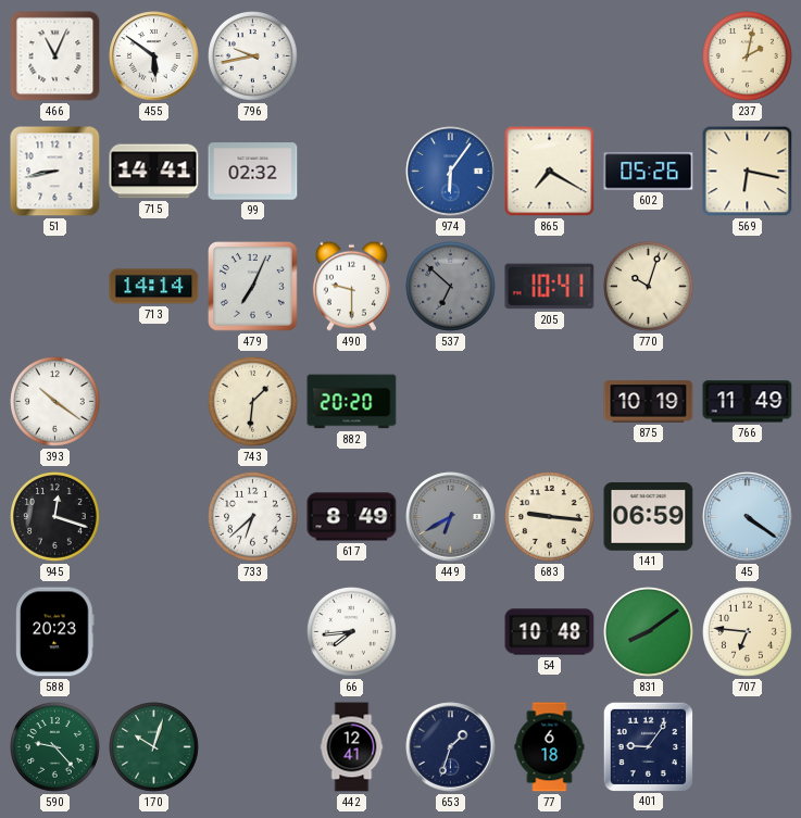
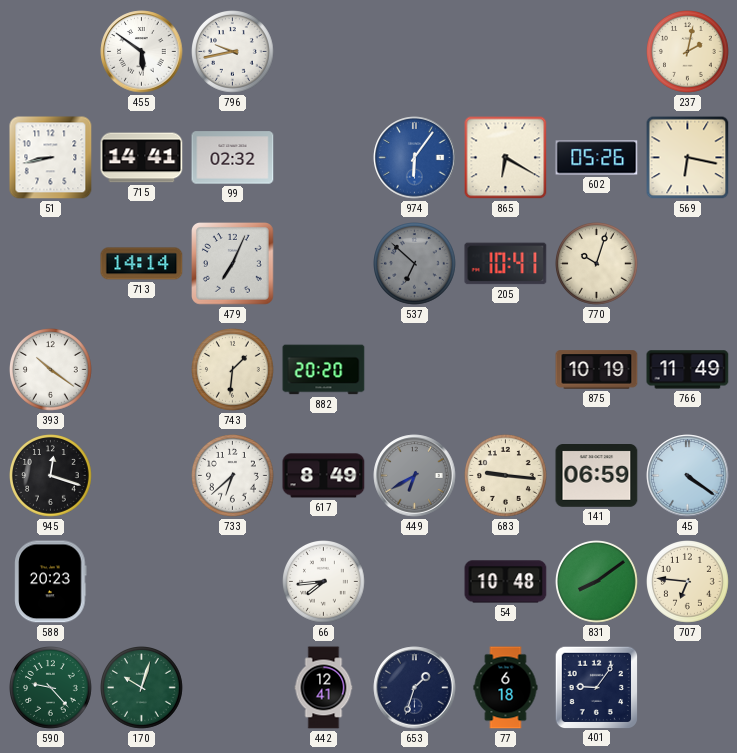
466: 11:04 -> none (55, 56)
865: 7:20 -> 6:20 (506, 158)
490: 9:30 -> none (351, 286)
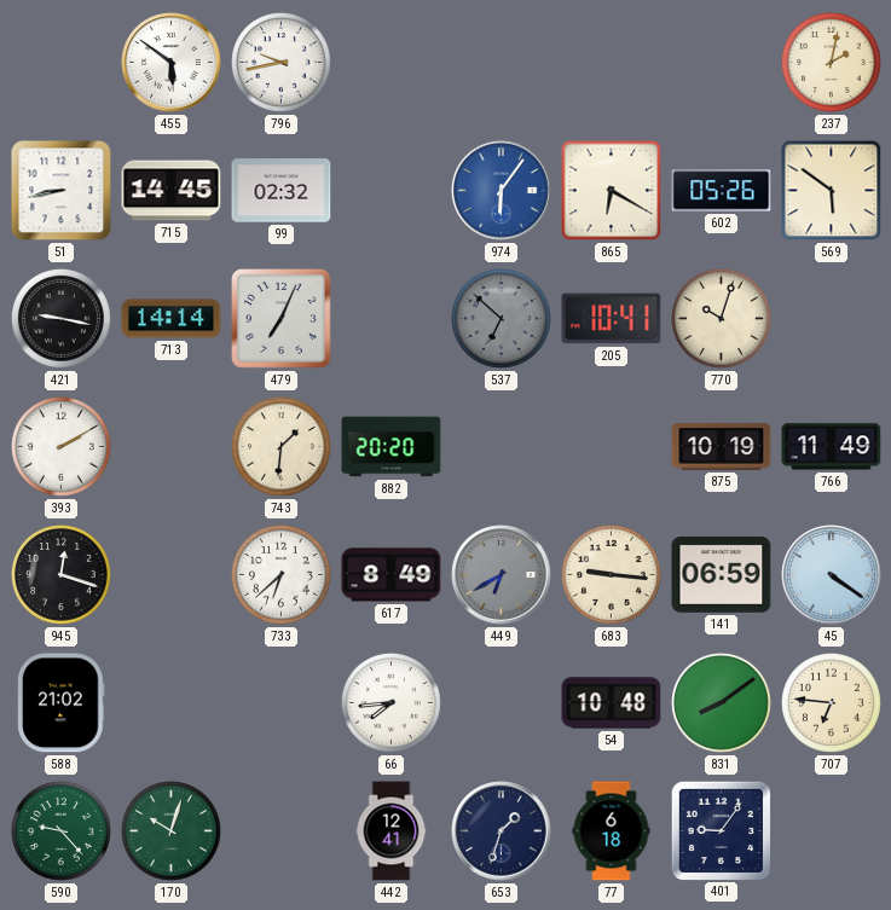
715: 14:41 -> 14:45 (172, 191)
569: 6:17 -> 5:51 (832, 191)
421: none -> 9:17 (62, 319)
393: 10:21 -> 2:10 (62, 447)
588: 20:23 -> 21:02 (62, 703)
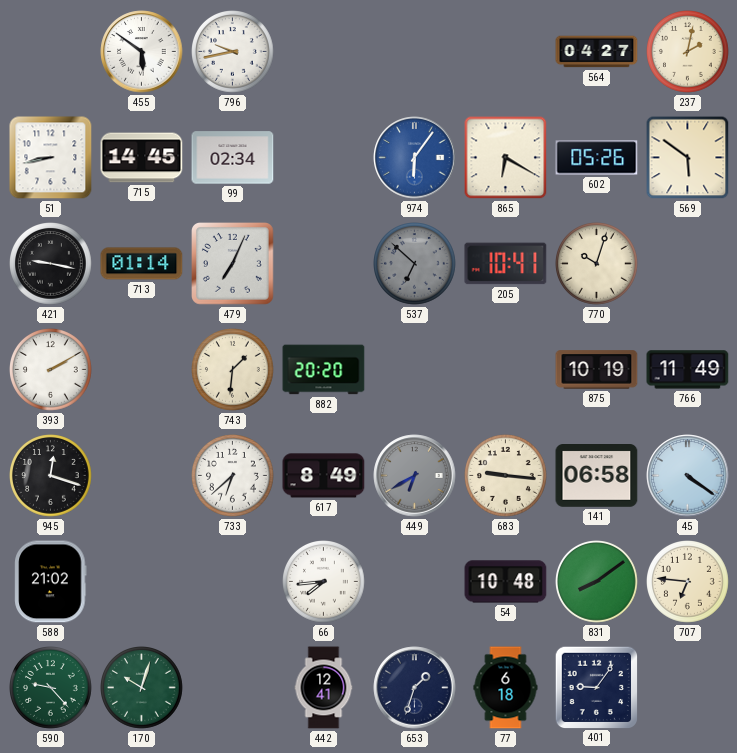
564: none -> 04:27 (597, 52)
99: 02:32 -> 02:34 (233, 158)
713: 14:14 -> 01:14 (142, 264)
141: 06:59 -> 06:58 (597, 476)
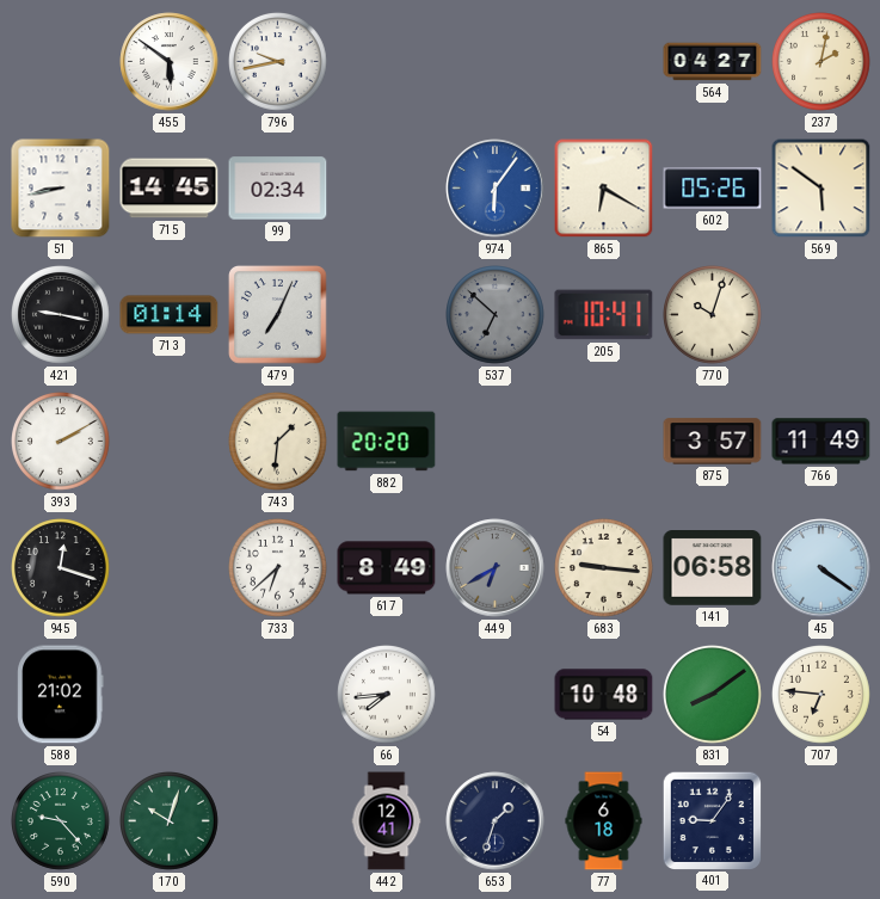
875: 10:19 -> 3:57 (713, 442)
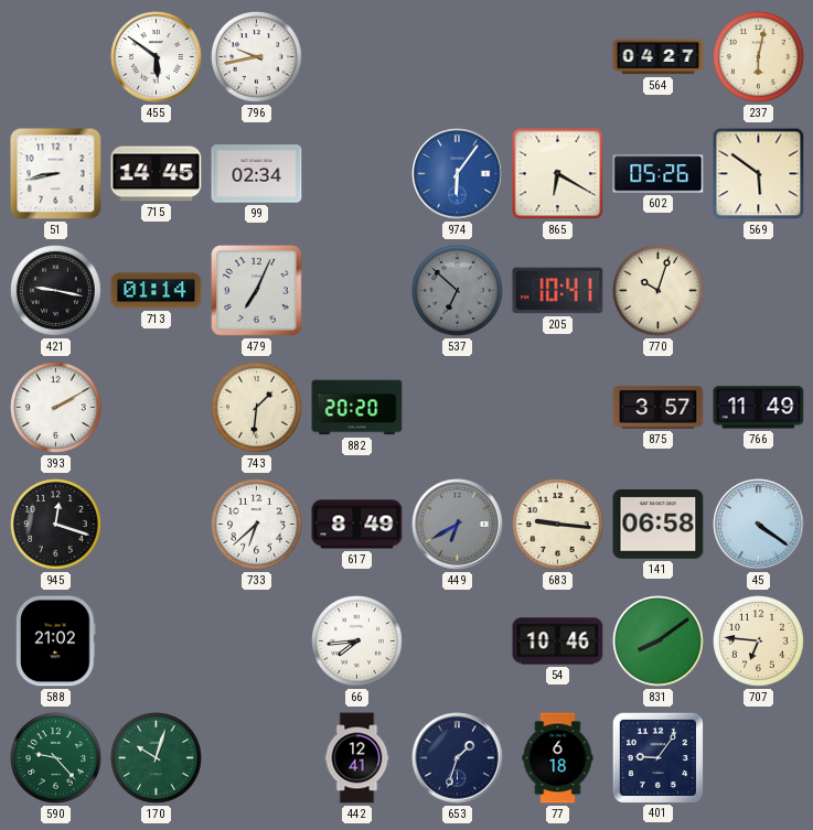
237: 2:02 -> 6:02 (759, 57)
54: 10:48 -> 10:46 (558, 642)
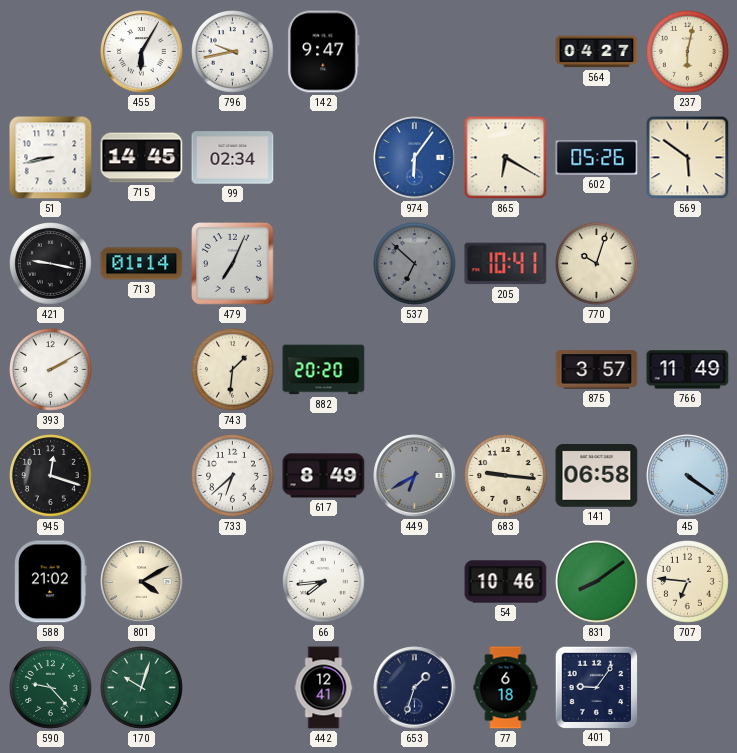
455: 5:51 -> 6:05 (142, 52)
142: none -> 9:47 (324, 52)
801: none -> 4:10 (142, 582)
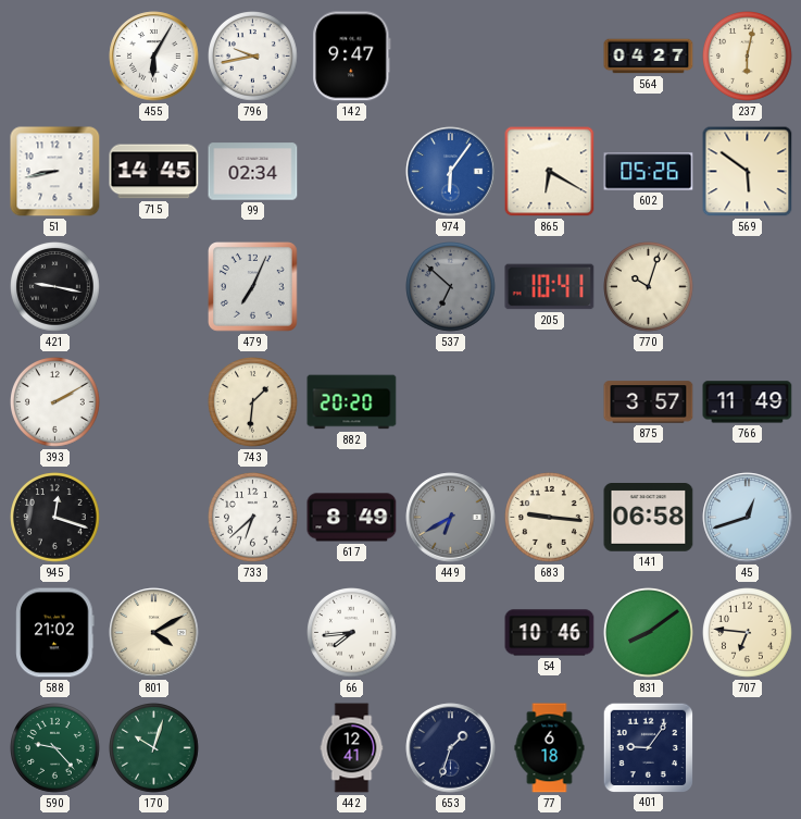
713: 01:14 -> none (142, 264)
45: 4:21 -> 12:42 (748, 518)
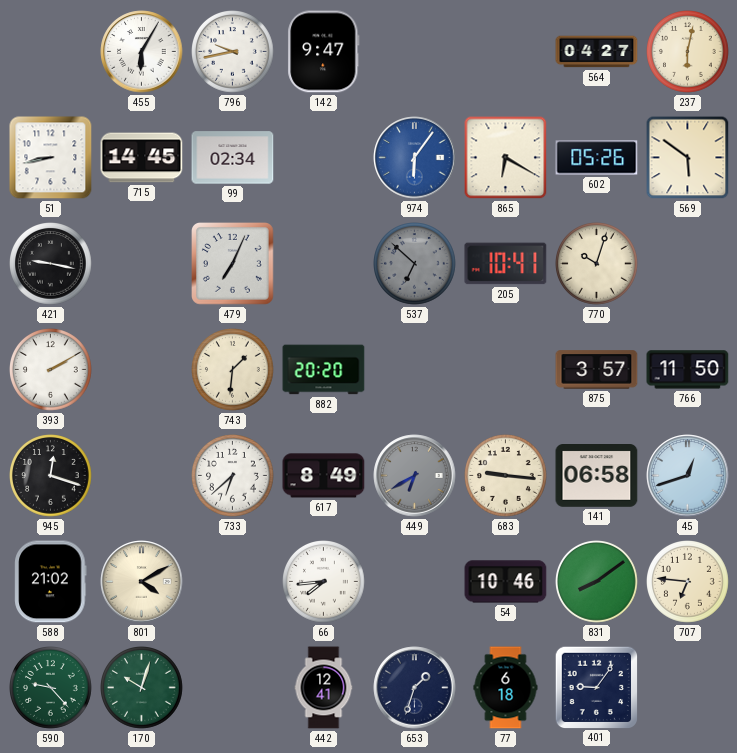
766: 11:49 -> 11:50 (688, 370)
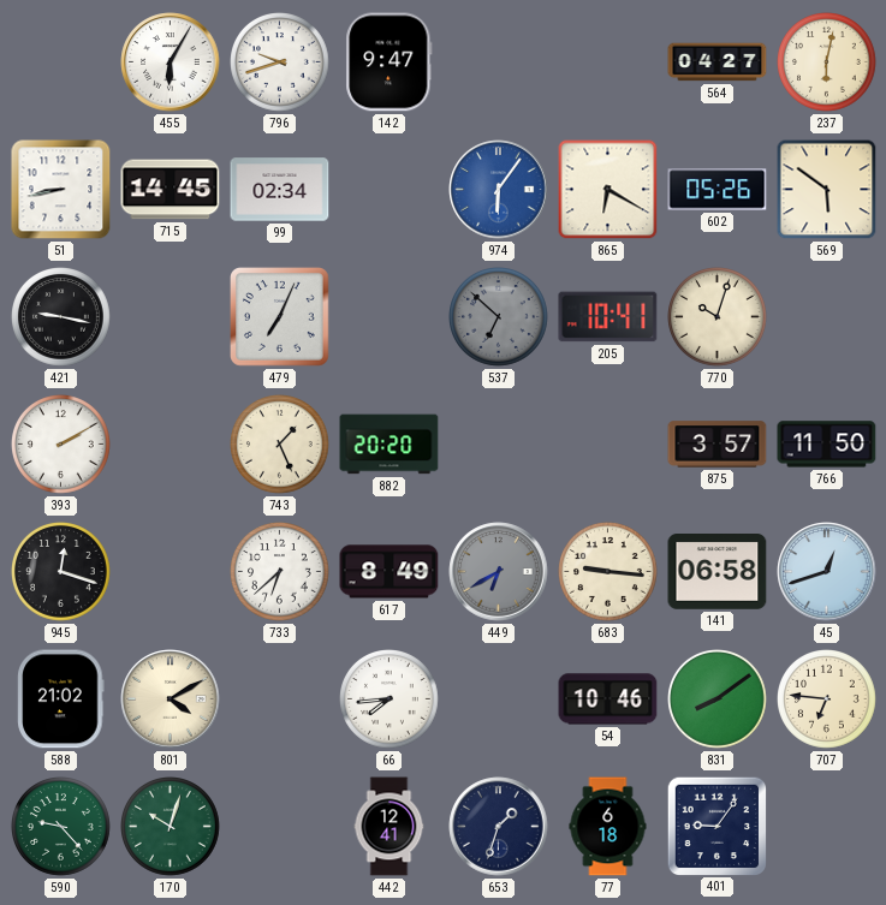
796: 9:43 -> 9:42 (280, 62)
743: 1:31 -> 1:26 (280, 445)
